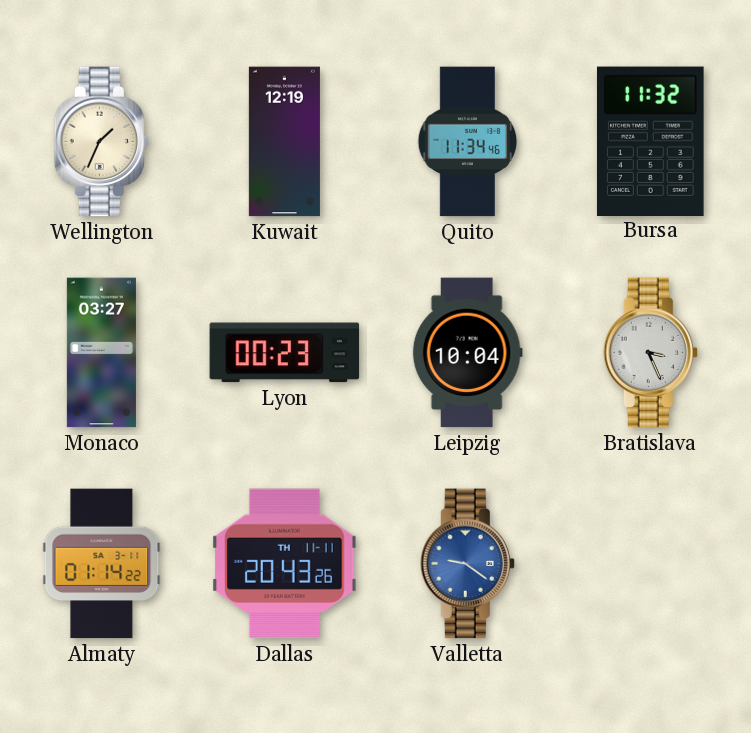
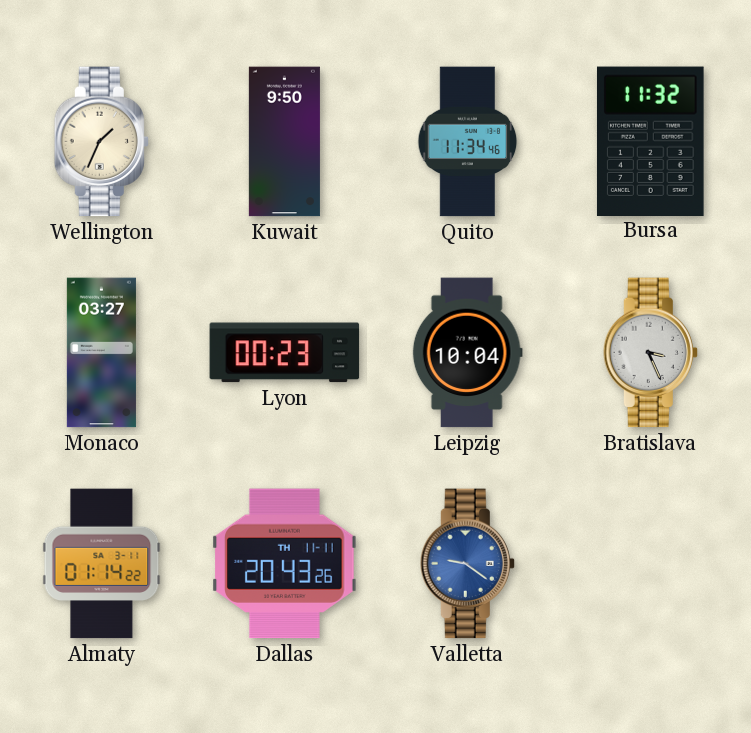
Kuwait: 12:19 -> 9:50 (284, 142)
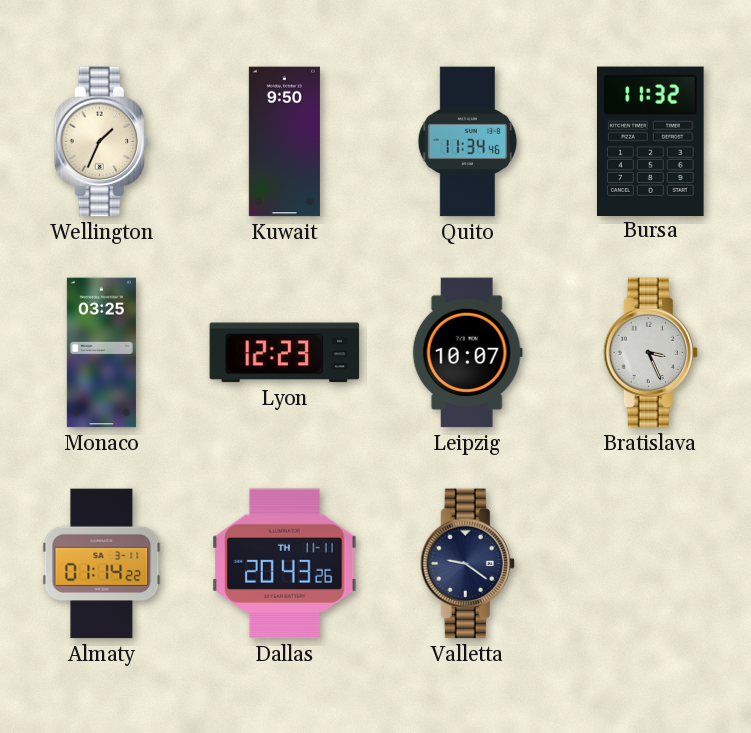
Monaco: 03:27 -> 03:25 (101, 353)
Lyon: 00:23 -> 12:23 (285, 353)
Leipzig: 10:04 -> 10:07 (467, 353)
Valletta dial: blue -> navy (467, 564)
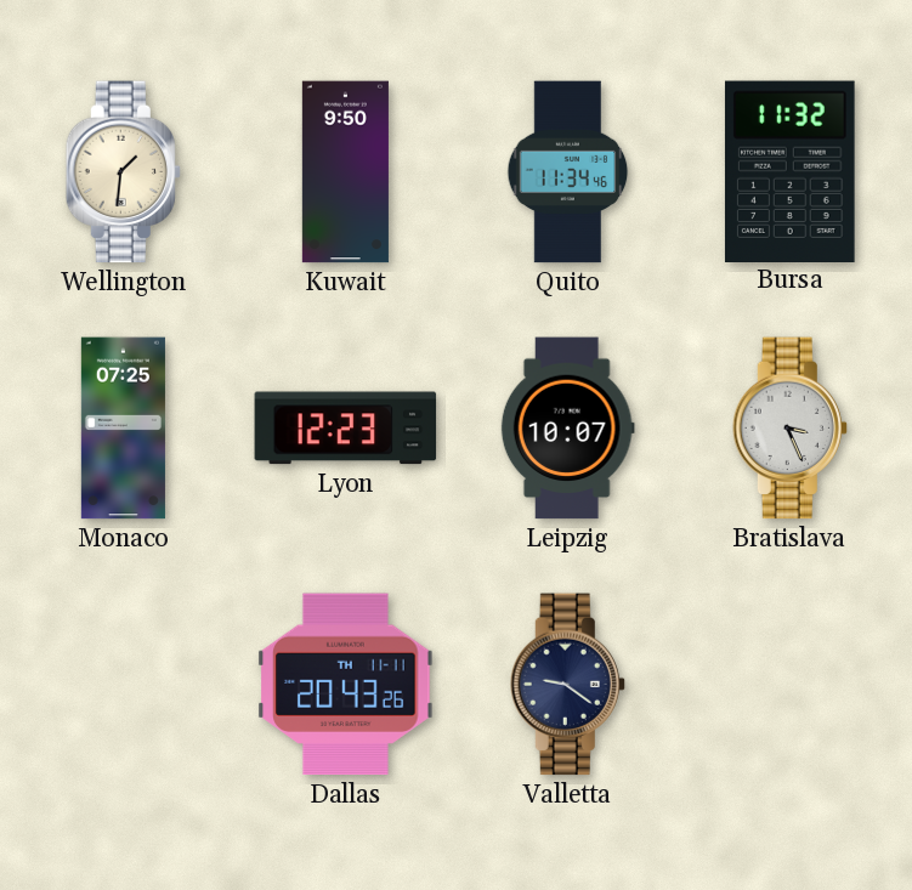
Wellington: 1:34 -> 1:31 (123, 172)
Monaco: 03:25 -> 07:25 (123, 429)
Almaty: 01:14 -> none (102, 564)
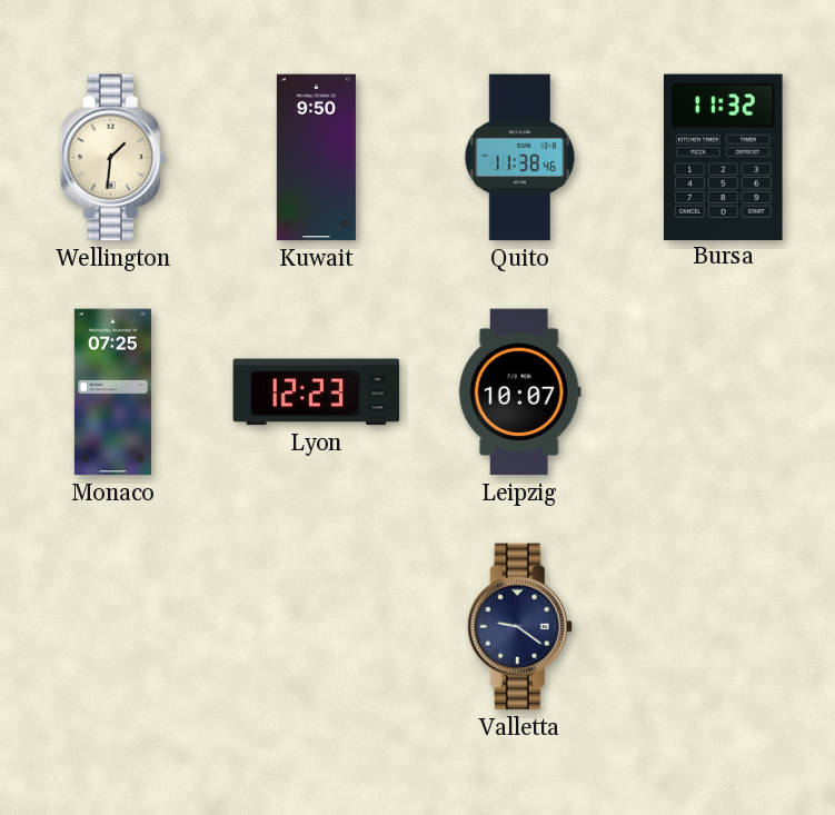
Quito: 11:34 -> 11:38 (520, 158)
Bratislava: 3:26 -> none (789, 429)
Dallas: 20:43 -> none (346, 685)
